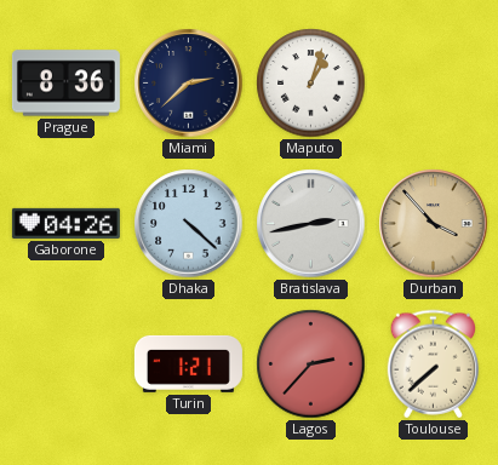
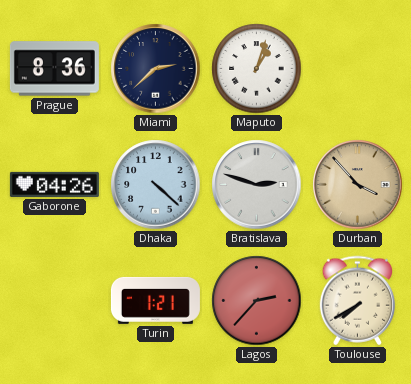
Bratislava: 2:43 -> 2:48 (257, 185)
Toulouse: 7:38 -> 7:40 (357, 301)
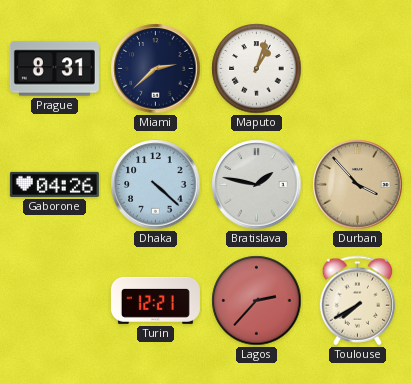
Prague: 8:36 -> 8:31 (54, 69)
Bratislava: 2:48 -> 1:47 (257, 185)
Turin: 1:21 -> 12:21 (155, 300)
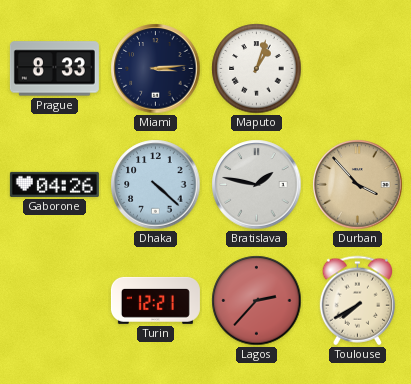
Prague: 8:31 -> 8:33 (54, 69)
Miami: 2:38 -> 3:14 (156, 69)
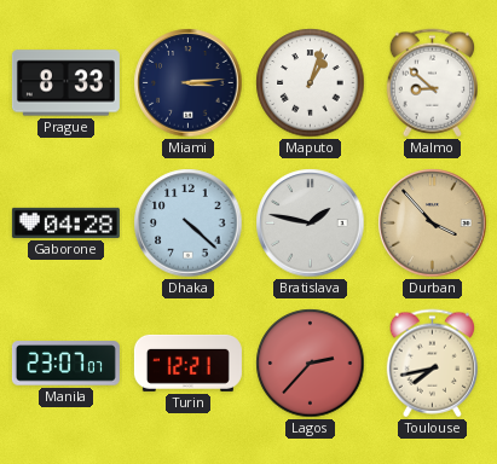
Malmo: none -> 8:52 (432, 83)
Gaborone: 04:26 -> 04:28 (65, 222)
Manila: none -> 23:07 (65, 364)
Toulouse: 7:40 -> 7:43 (432, 364)
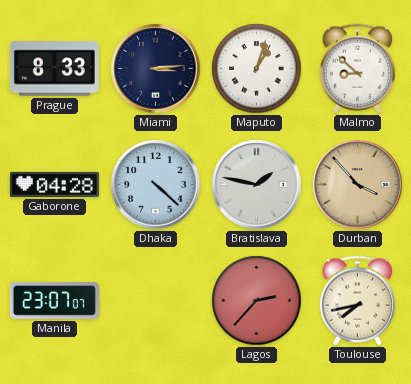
Turin: 12:21 -> none (187, 362)
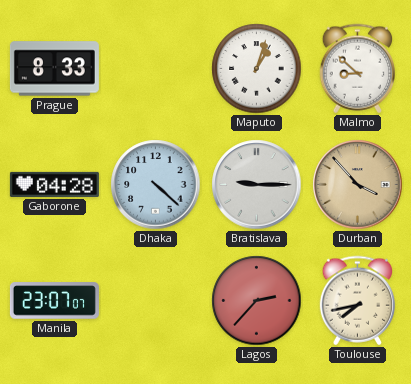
Miami: 3:14 -> none (156, 69)
Bratislava: 1:47 -> 9:15 (257, 185)
